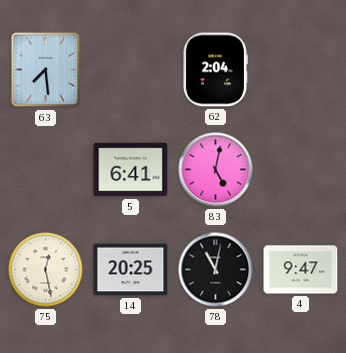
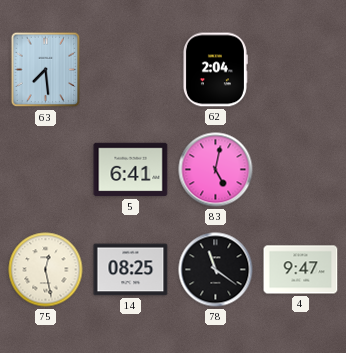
14: 20:25 -> 08:25 (131, 270)
78: 11:02 -> 11:21 (216, 270)
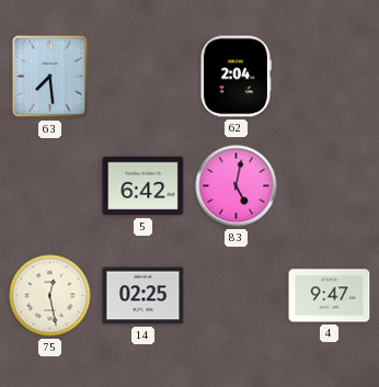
5: 6:41 -> 6:42 (143, 186)
14: 08:25 -> 02:25 (143, 296)
78: 11:21 -> none (216, 270)
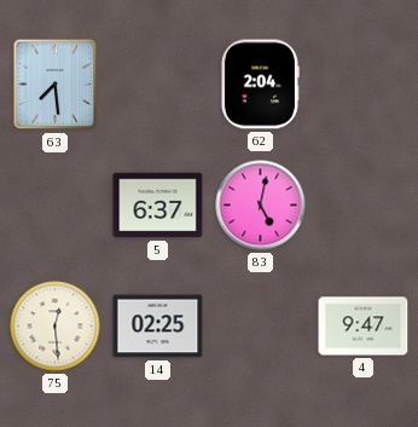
5: 6:42 -> 6:37 (158, 206)
75: 12:28 -> 12:29 (56, 327)
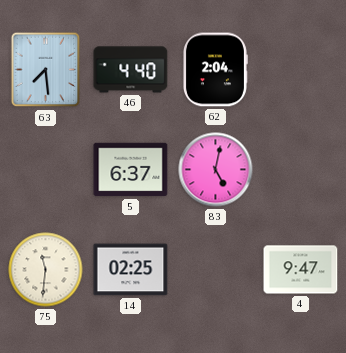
46: none -> 4:40 (131, 70)
75: 12:29 -> 11:31 (46, 270)
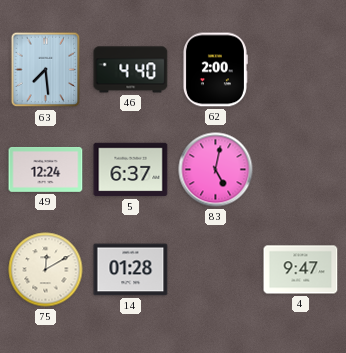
62: 2:04 -> 2:00 (215, 70)
49: none -> 12:24 (46, 169)
75: 11:31 -> 12:10 (46, 270)
14: 02:25 -> 01:28 (131, 270)
